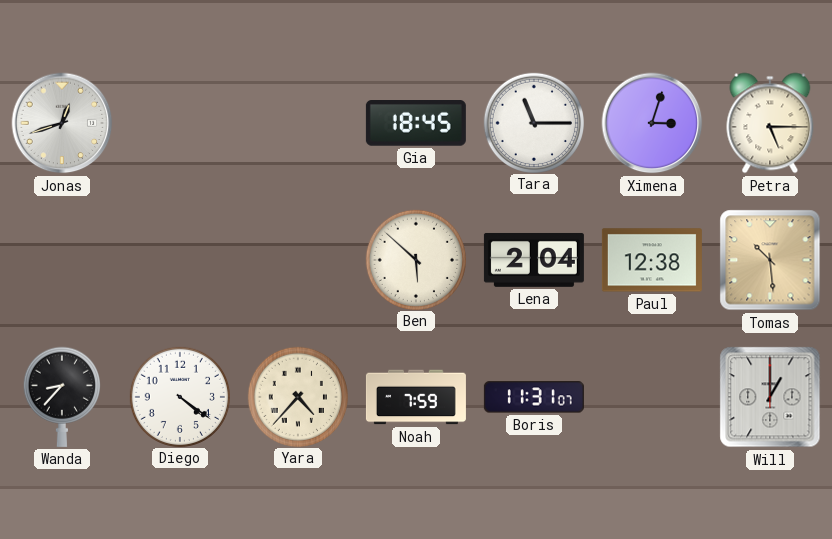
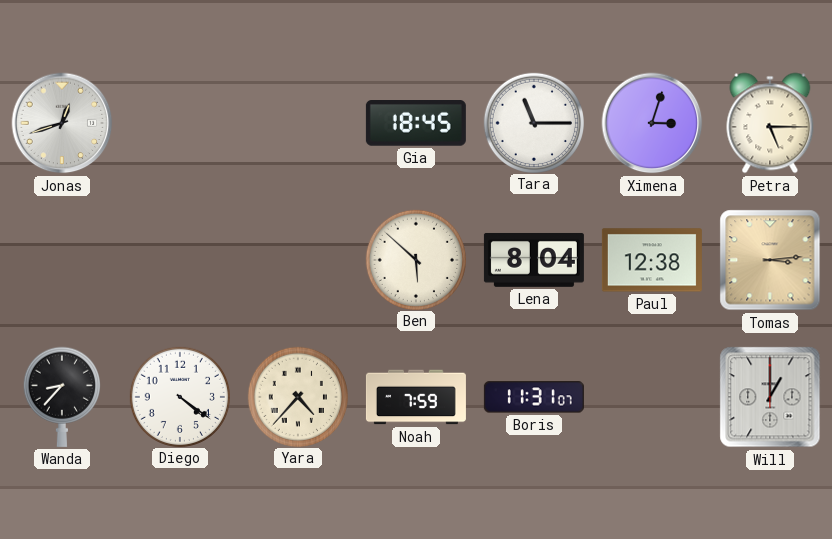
Lena: 2:04 -> 8:04 (534, 260)
Tomas: 10:29 -> 3:14 (770, 260)
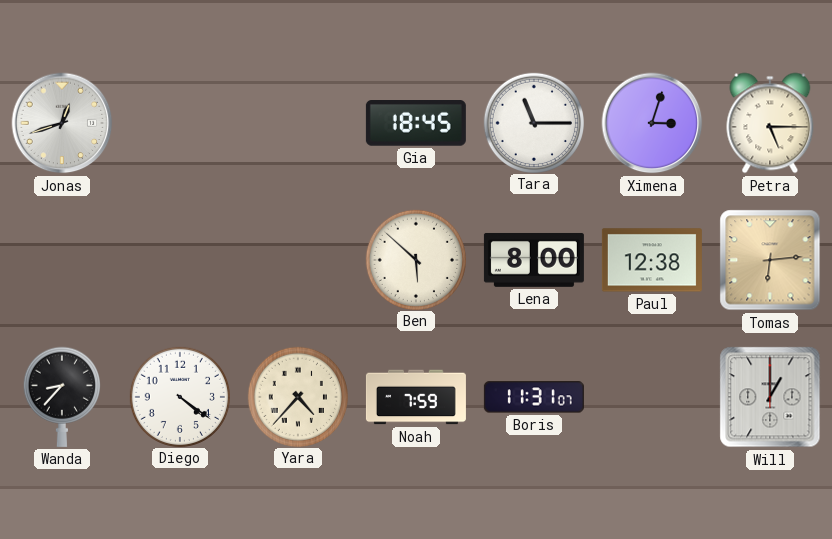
Lena: 8:04 -> 8:00 (534, 260)
Tomas: 3:14 -> 6:14 (770, 260)
